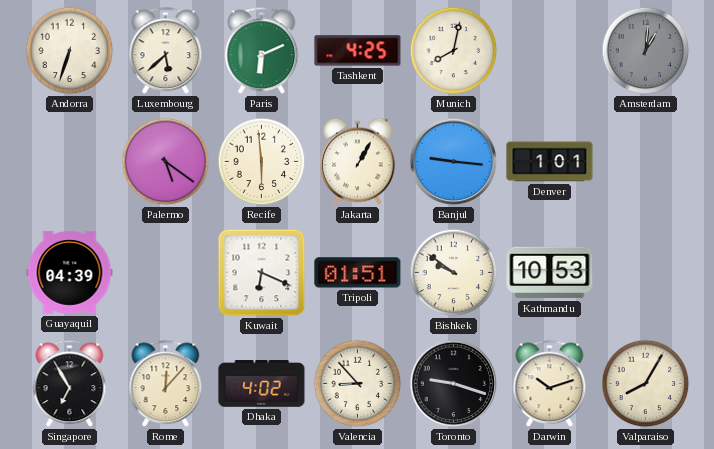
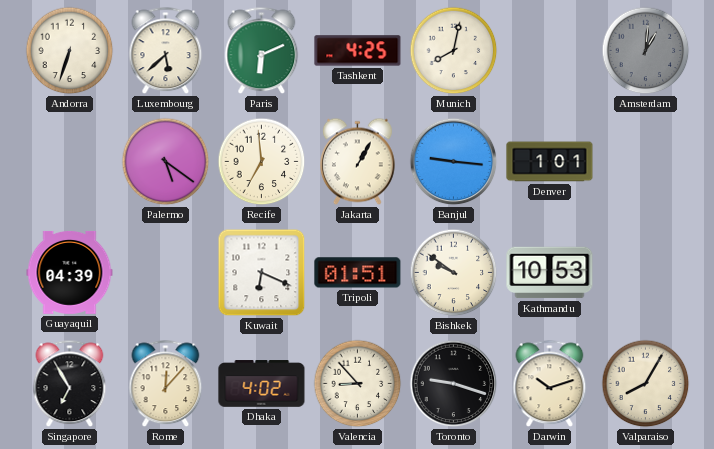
Recife: 5:59 -> 6:59 (262, 162)
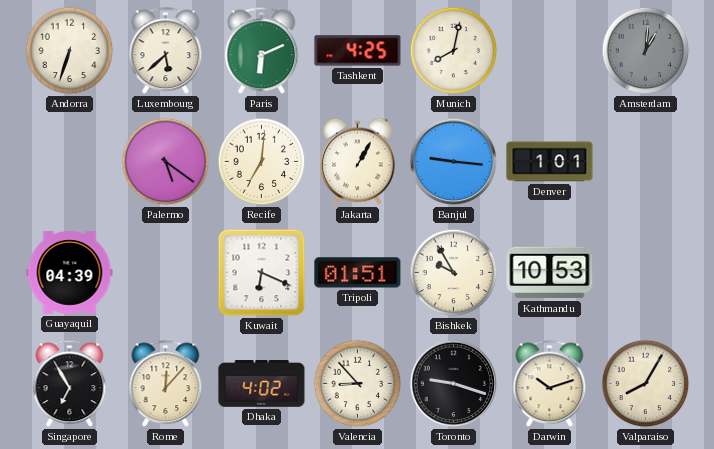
Recife: 6:59 -> 7:01 (262, 162)
Bishkek: 9:51 -> 9:55 (454, 273)
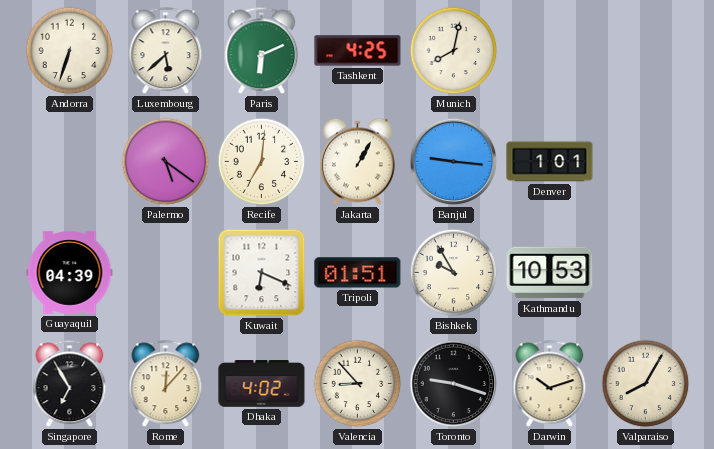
Amsterdam: 1:01 -> none (646, 51)
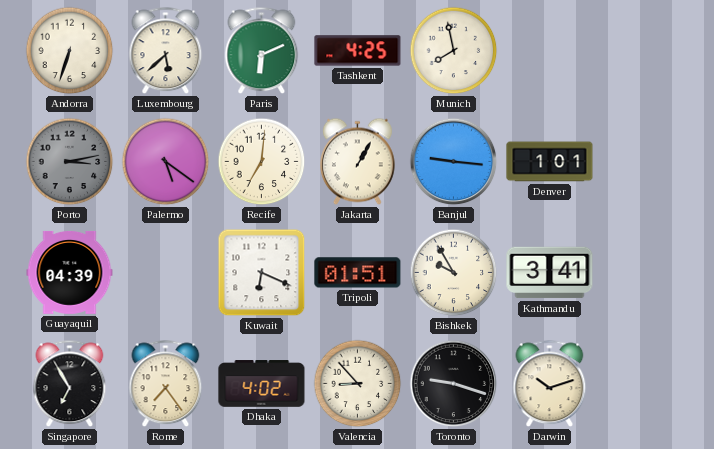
Munich: 8:02 -> 7:58 (454, 51)
Porto: none -> 3:13 (70, 162)
Kathmandu: 10:53 -> 3:41 (550, 273)
Rome: 12:07 -> 7:24 (166, 384)
Valparaiso: 8:05 -> none (646, 384)
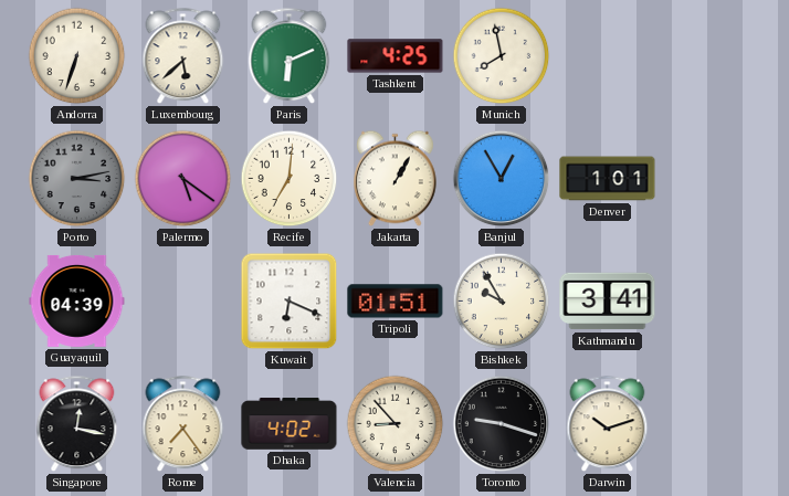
Banjul: 9:16 -> 12:55 (502, 179)
Singapore: 6:55 -> 12:17 (77, 424)
